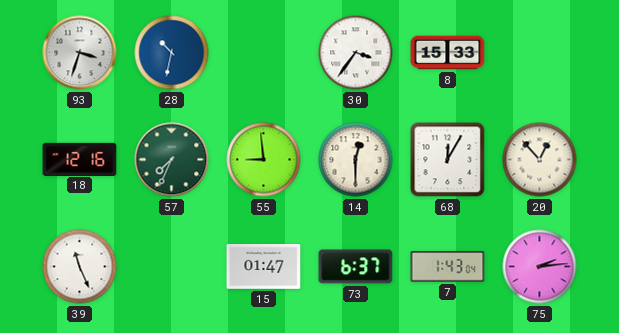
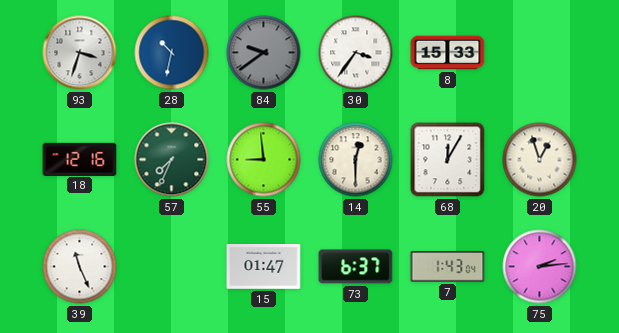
84: none -> 9:39 (264, 53)
20: 12:53 -> 12:57 (540, 160)
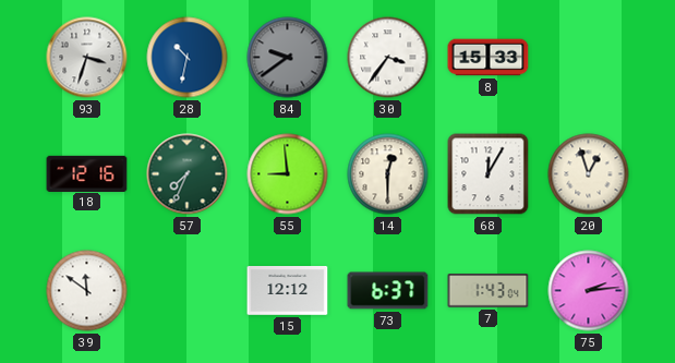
39: 11:26 -> 11:51 (87, 291)
15: 01:47 -> 12:12 (288, 291)
